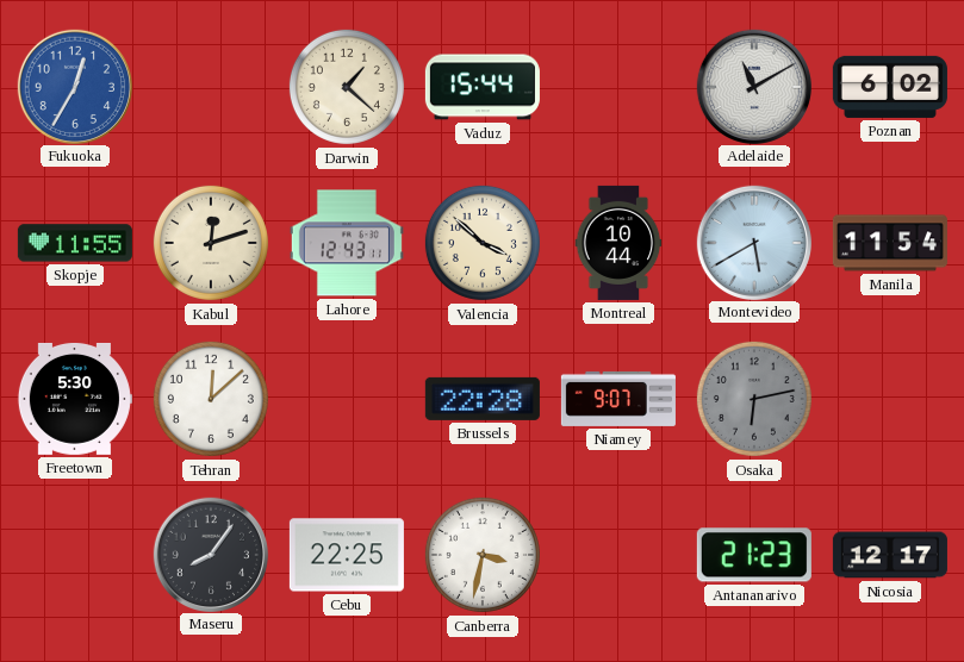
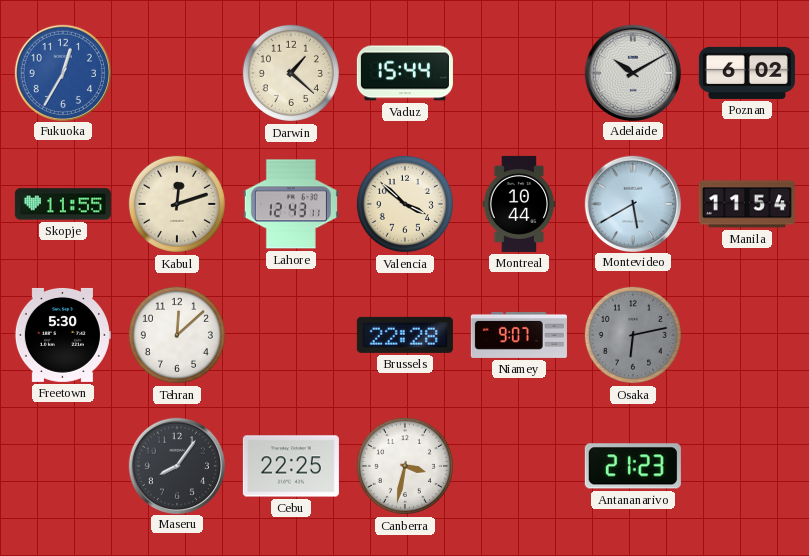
Adelaide: 11:10 -> 10:10 (632, 72)
Nicosia: 12:17 -> none (890, 555)
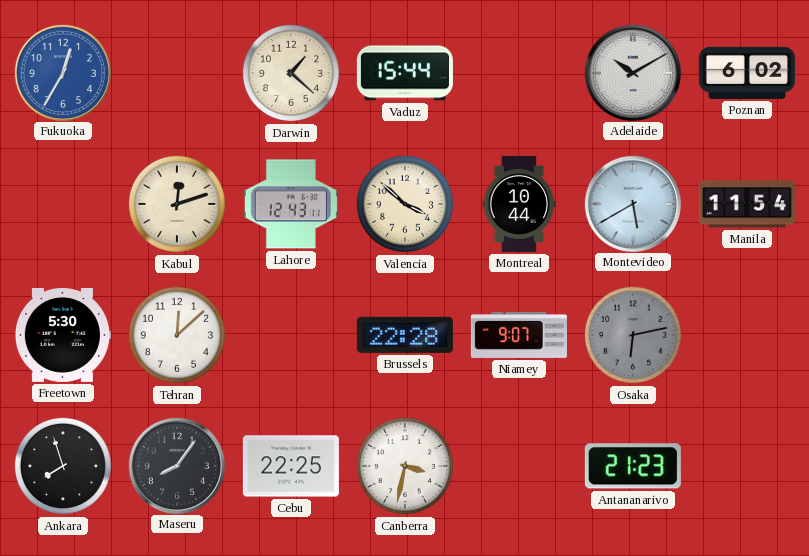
Skopje: 11:55 -> none (63, 204)
Ankara: none -> 7:57 (63, 466)
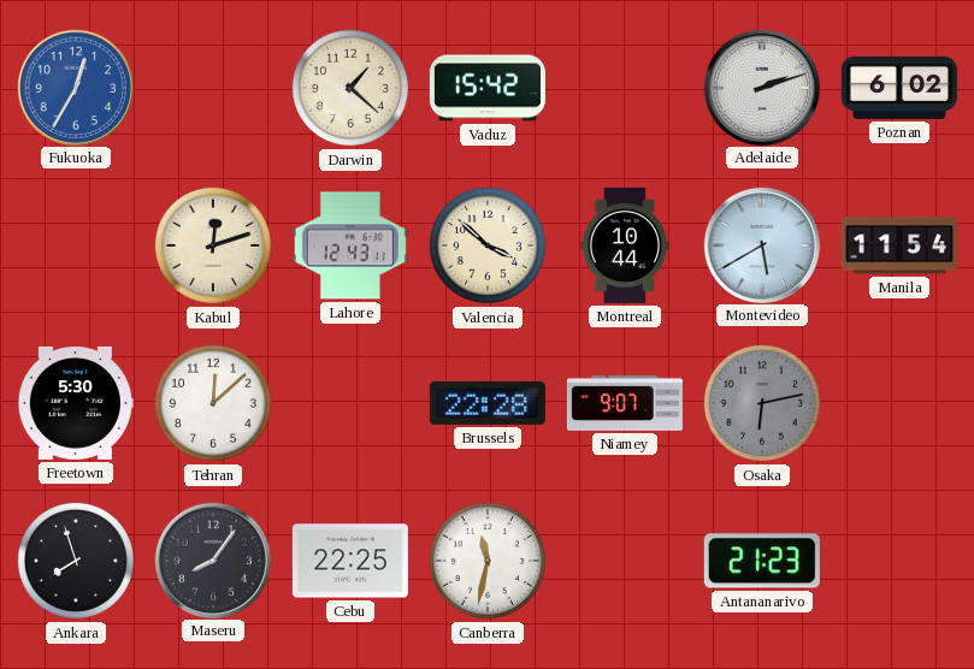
Vaduz: 15:44 -> 15:42 (488, 88)
Adelaide: 10:10 -> 2:12 (761, 87)
Canberra: 3:32 -> 11:32 (488, 561)
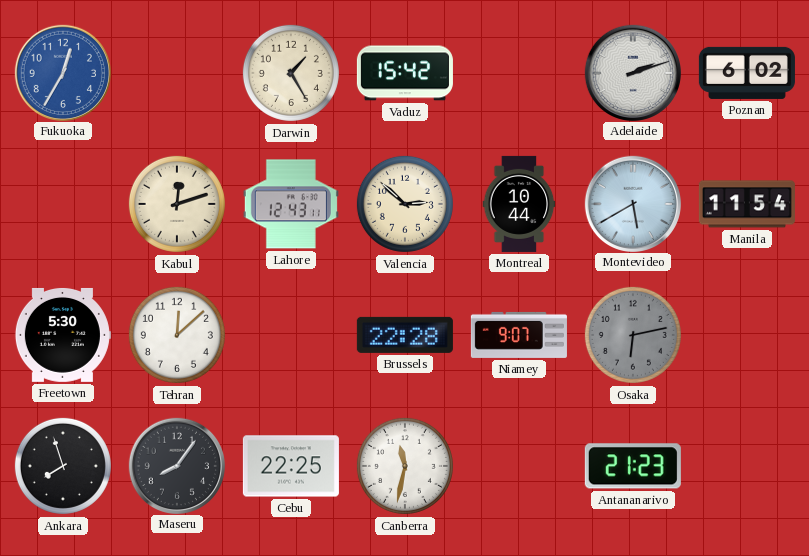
Darwin: 1:22 -> 1:25 (291, 73)
Valencia: 3:52 -> 2:52 (405, 204)
